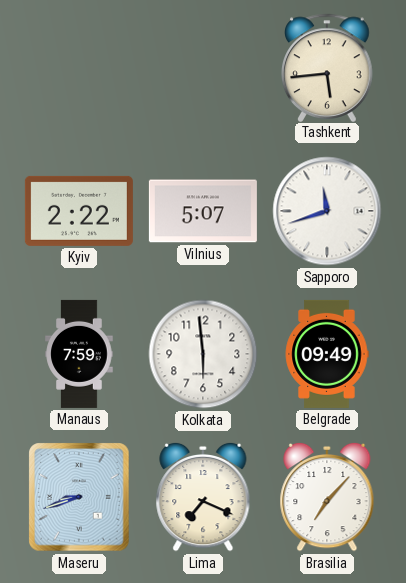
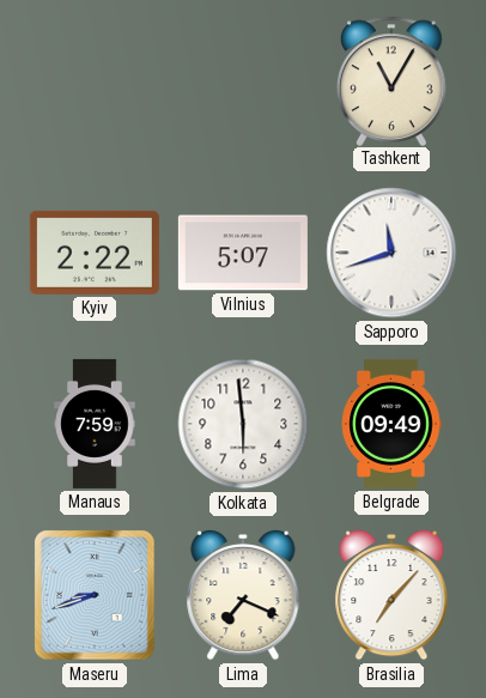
Tashkent: 5:44 -> 11:05 (391, 80)
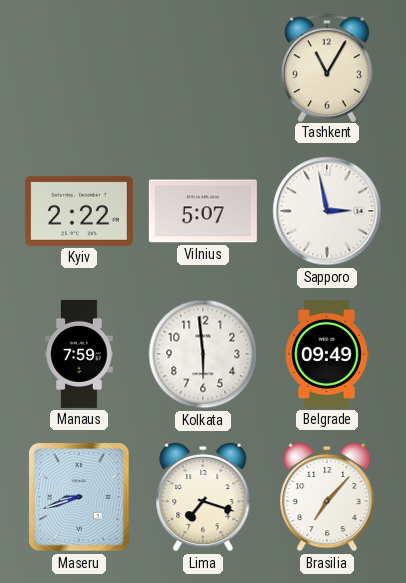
Sapporo: 11:42 -> 2:58 (327, 211)
Lima: 7:19 -> 7:18 (203, 497)
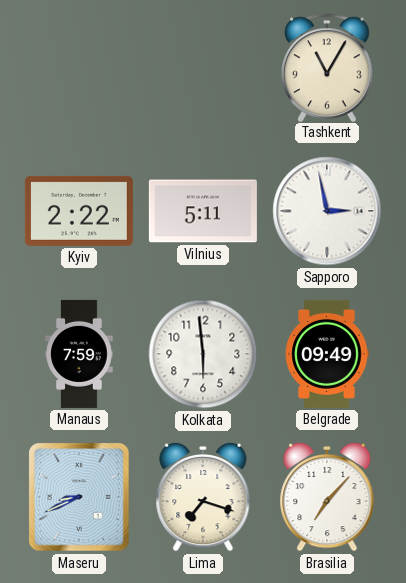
Vilnius: 5:07 -> 5:11 (203, 211)
Maseru: 8:42 -> 8:41 (79, 497)
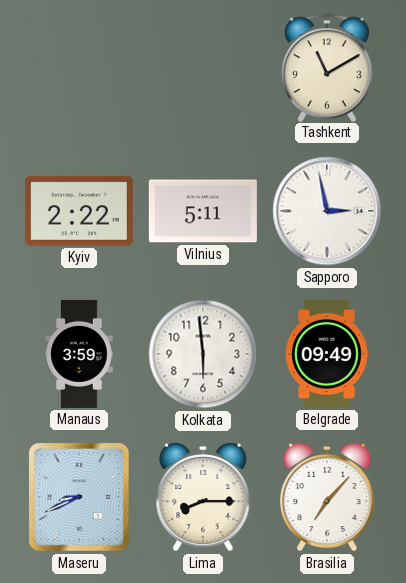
Tashkent: 11:05 -> 11:10 (327, 67)
Manaus: 7:59 -> 3:59 (79, 354)
Lima: 7:18 -> 8:15 (203, 497)
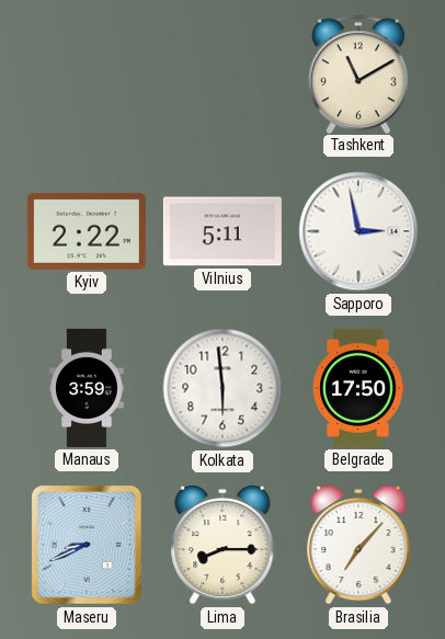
Belgrade: 09:49 -> 17:50 (358, 388)
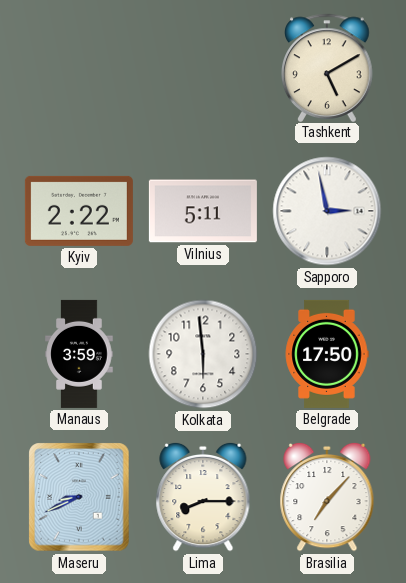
Tashkent: 11:10 -> 5:10 (327, 67)
